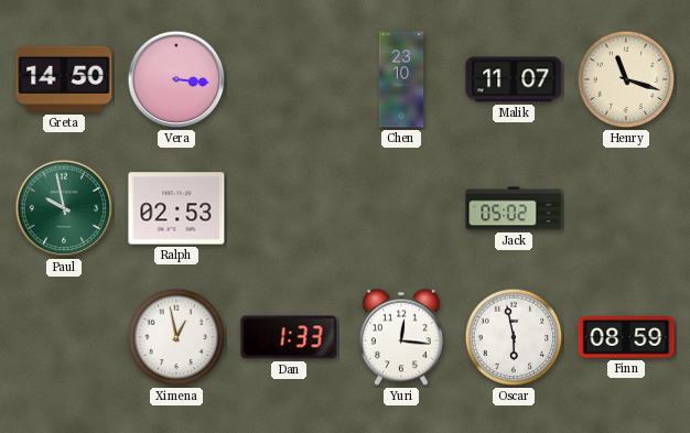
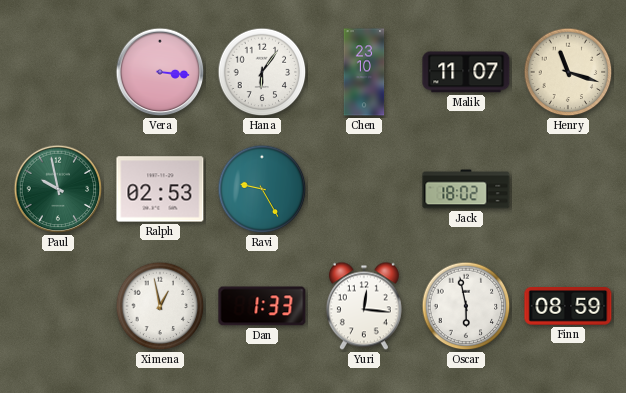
Greta: 14:50 -> none (64, 79)
Hana: none -> 6:06 (262, 72)
Ravi: none -> 9:25 (262, 189)
Jack: 05:02 -> 18:02 (466, 189)
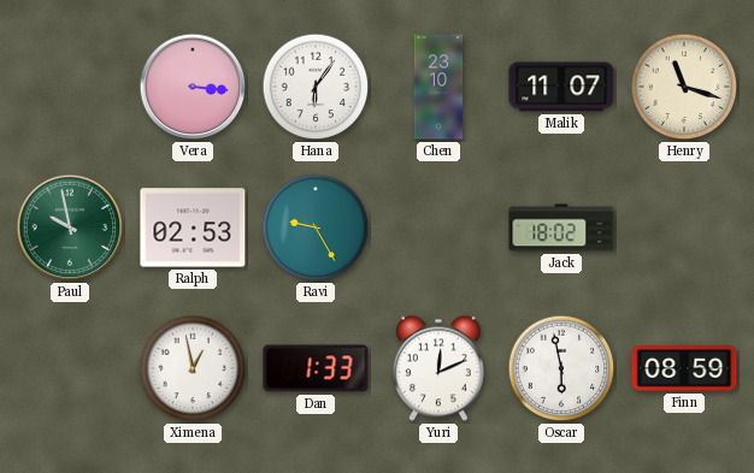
Yuri: 12:16 -> 12:11 (438, 368)
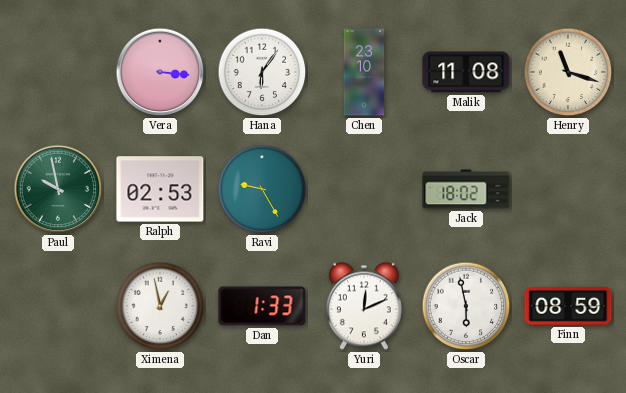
Malik: 11:07 -> 11:08 (466, 72)
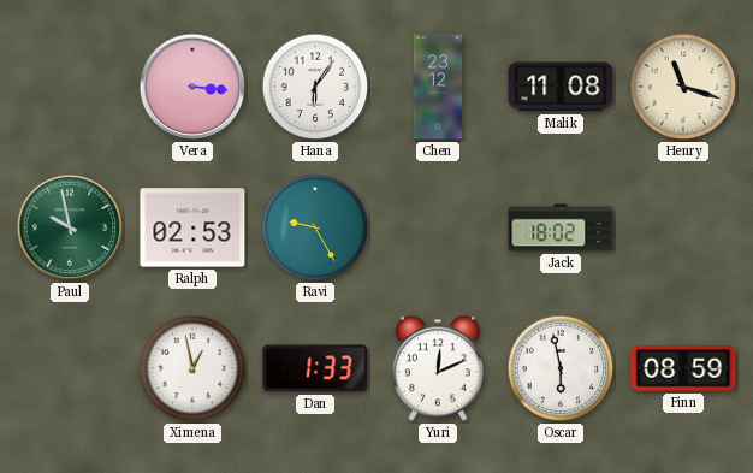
Chen: 23:10 -> 23:12 (438, 87)
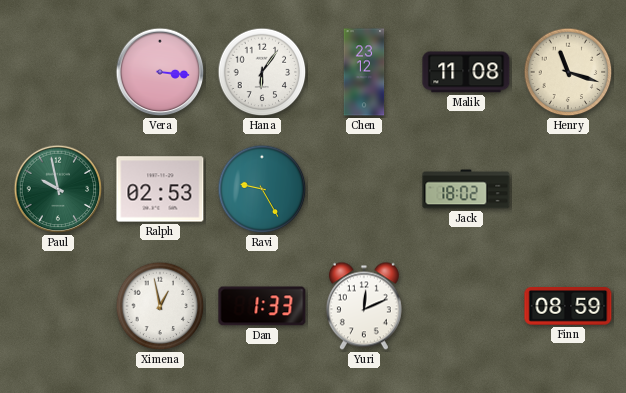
Oscar: 5:58 -> none (561, 368)
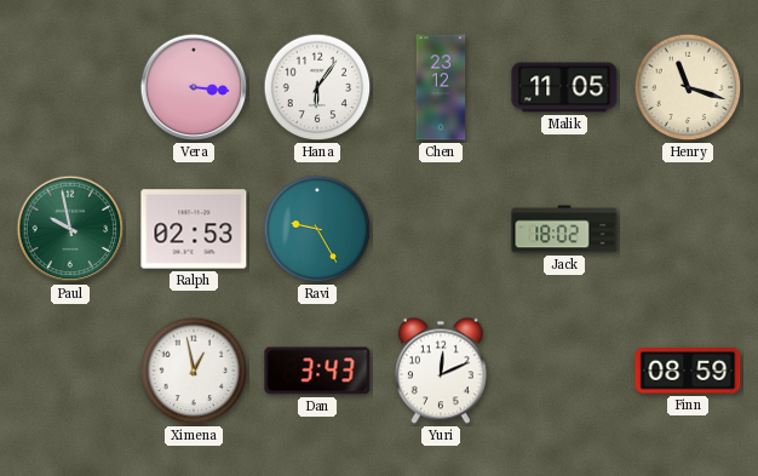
Malik: 11:08 -> 11:05 (564, 87)
Dan: 1:33 -> 3:43 (317, 371)
